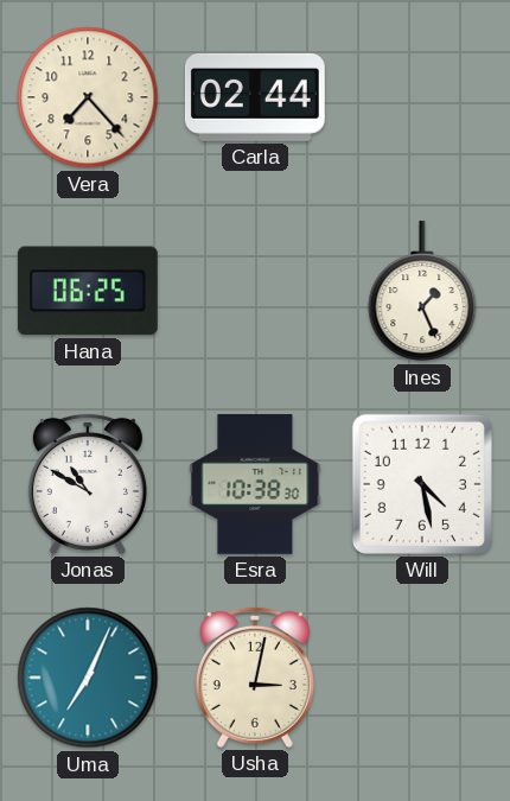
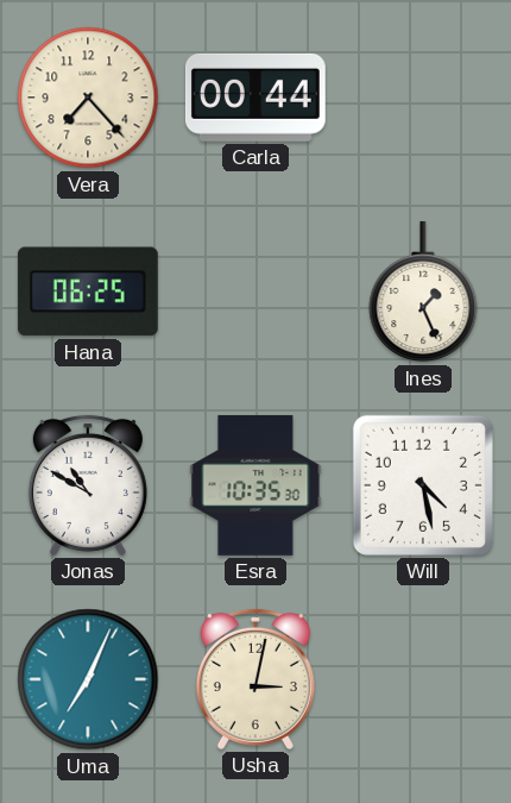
Carla: 02:44 -> 00:44 (255, 98)
Esra: 10:38 -> 10:35 (255, 485)
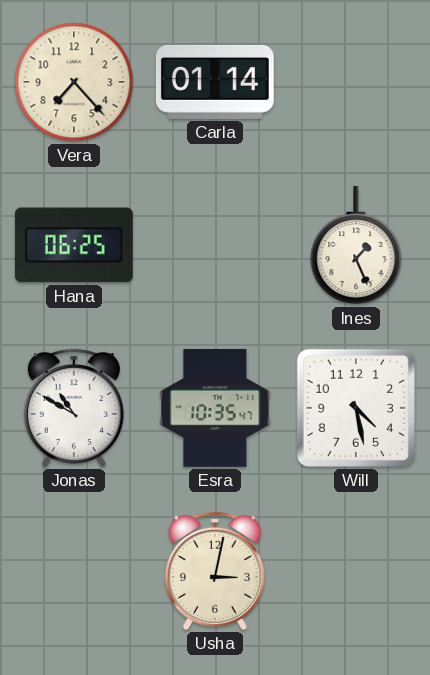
Carla: 00:44 -> 01:14 (215, 82)
Esra: 10:35:30 -> 10:35:47 (215, 408)
Uma: 7:04 -> none (88, 679)
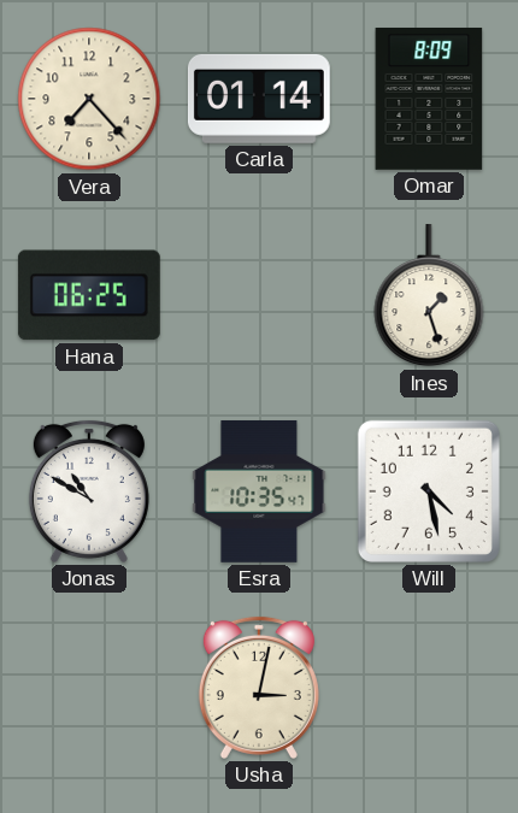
Omar: none -> 8:09 (429, 99)
Ines: 1:26 -> 1:27 (429, 295)
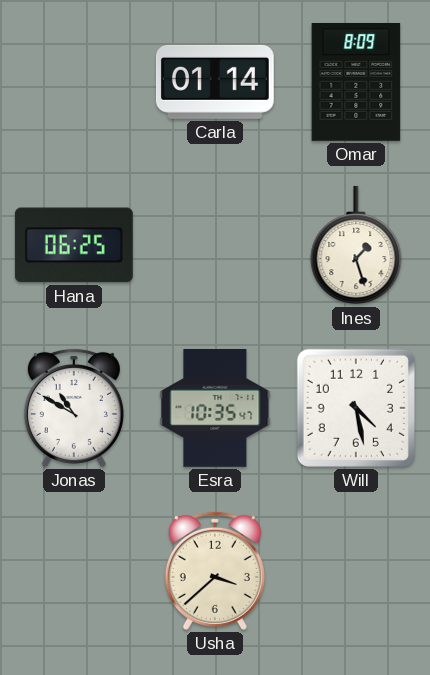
Vera: 7:23 -> none (89, 99)
Usha: 3:02 -> 3:38 (215, 571)
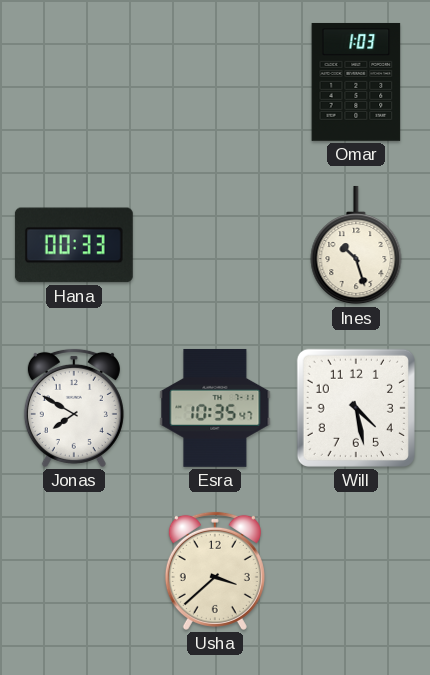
Carla: 01:14 -> none (215, 82)
Omar: 8:09 -> 1:03 (356, 82)
Hana: 06:25 -> 00:33 (74, 245)
Ines: 1:27 -> 10:27 (356, 245)
Jonas: 10:50 -> 7:50 (74, 408)
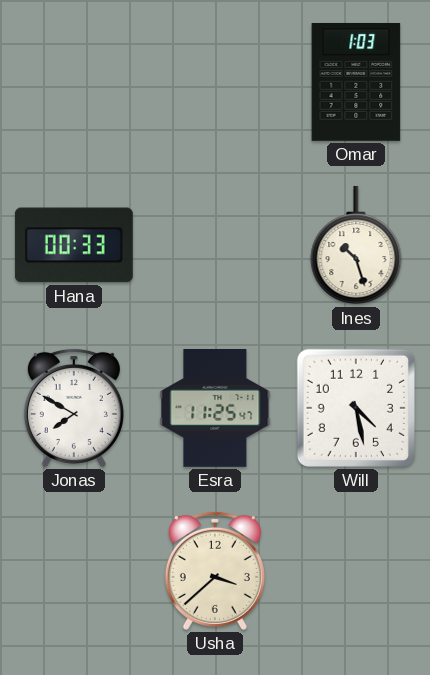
Esra: 10:35 -> 11:25 (215, 408)
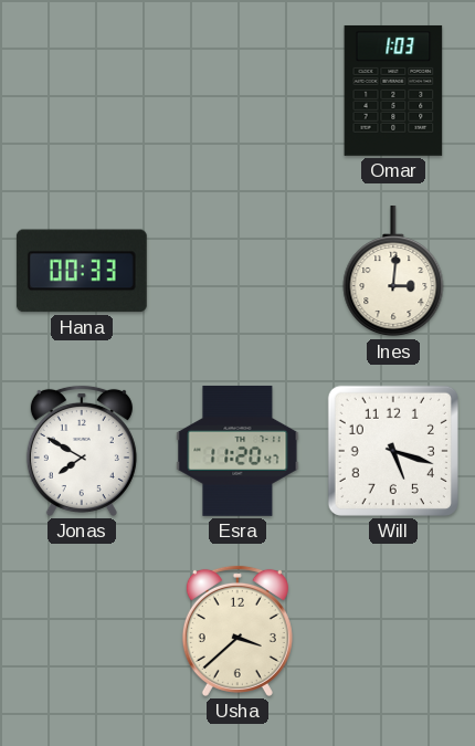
Ines: 10:27 -> 3:01 (393, 271)
Esra: 11:25 -> 11:20 (237, 451)
Will: 4:28 -> 5:18 (393, 451)
